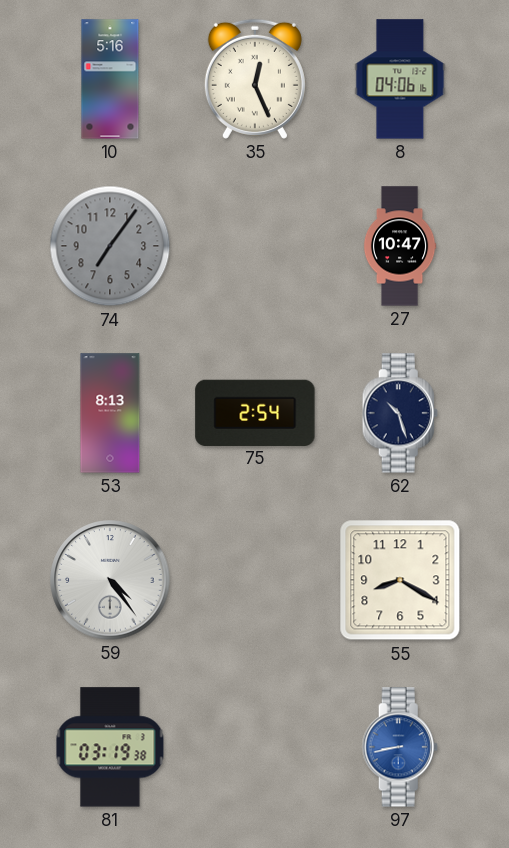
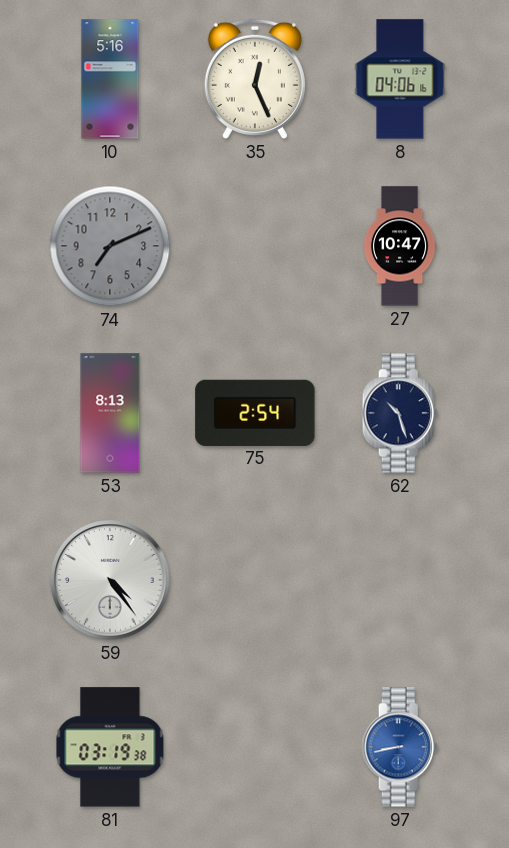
74: 7:06 -> 7:11 (110, 246)
55: 8:20 -> none (400, 580)
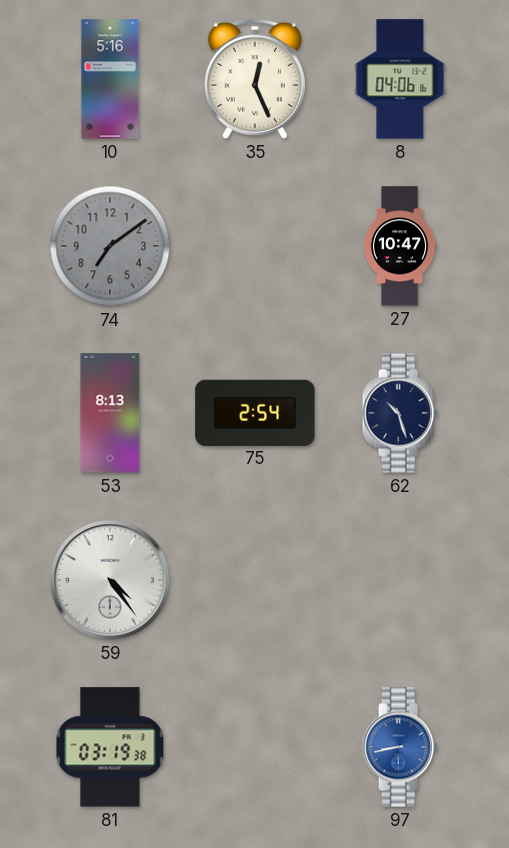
74: 7:11 -> 7:09 (110, 246)
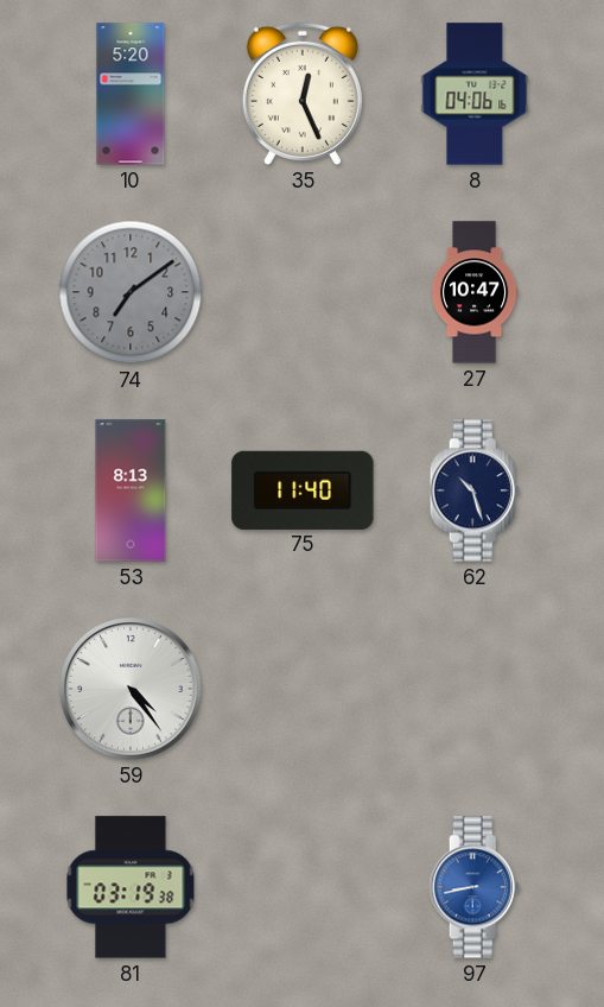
10: 5:16 -> 5:20 (131, 94)
75: 2:54 -> 11:40 (303, 489)
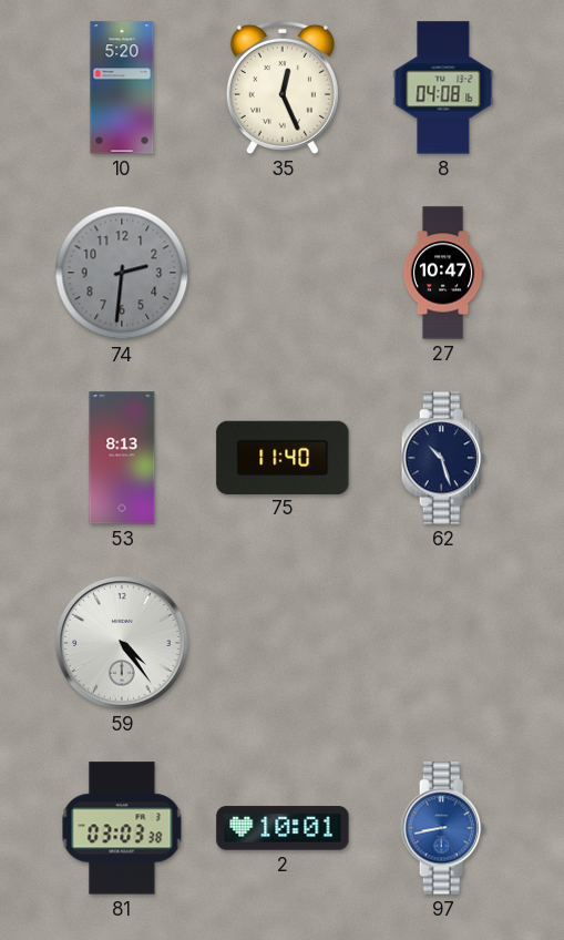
8: 04:06 -> 04:08 (443, 88)
74: 7:09 -> 2:31 (122, 273)
81: 03:19 -> 03:03 (122, 828)
2: none -> 10:01 (283, 828)
